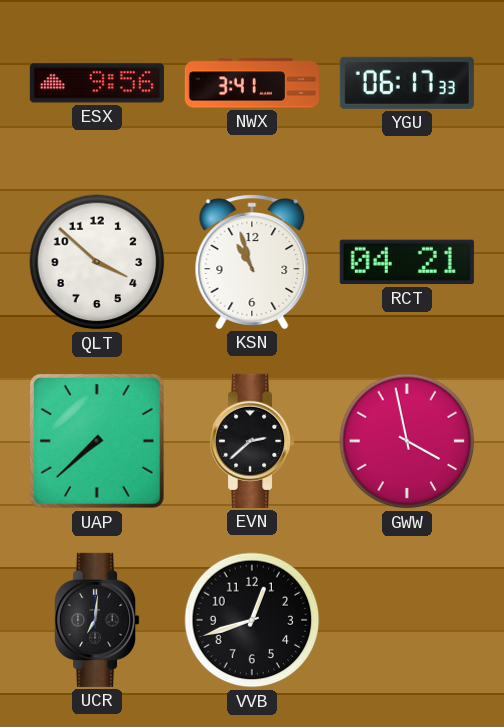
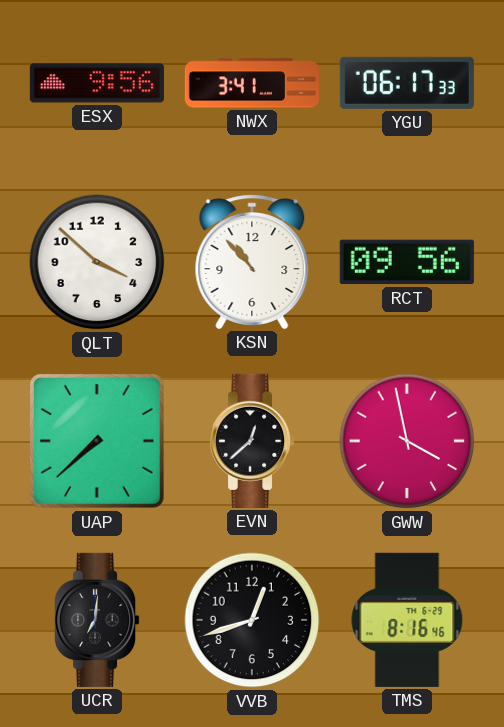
KSN: 10:57 -> 10:53 (252, 262)
RCT: 04:21 -> 09:56 (407, 262)
EVN: 2:38 -> 12:38 (253, 441)
TMS: none -> 8:16 (407, 620)
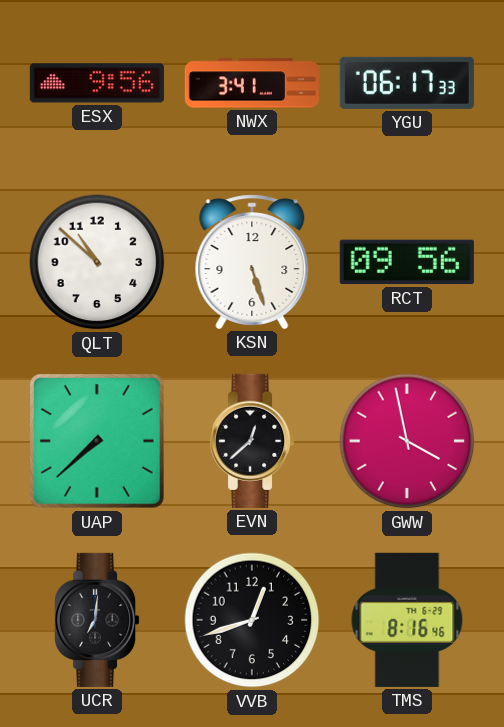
QLT: 3:52 -> 10:52 (97, 262)
KSN: 10:53 -> 5:27 (252, 262)
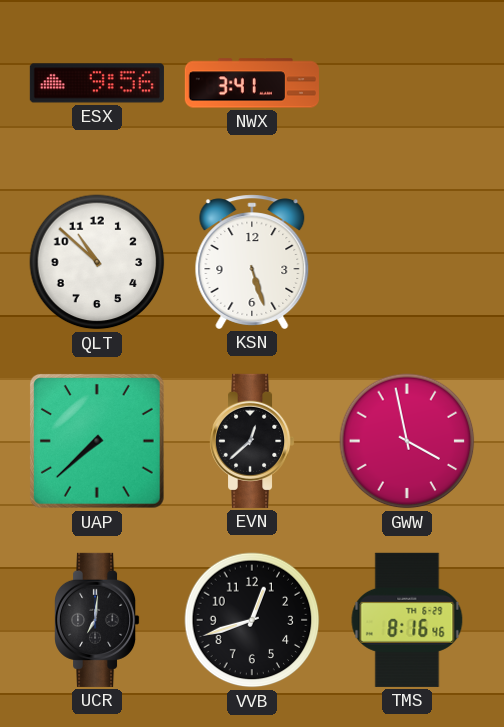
YGU: 06:17 -> none (407, 83)
RCT: 09:56 -> none (407, 262)
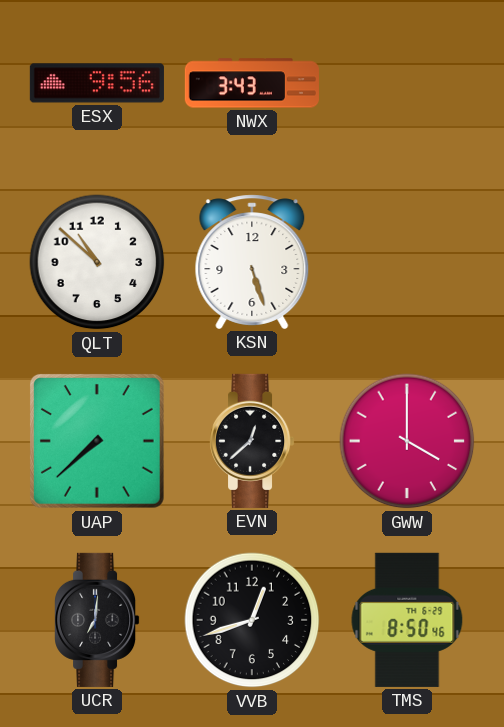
NWX: 3:41 -> 3:43 (252, 83)
GWW: 3:58 -> 4:00 (407, 441)
TMS: 8:16 -> 8:50 (407, 620)
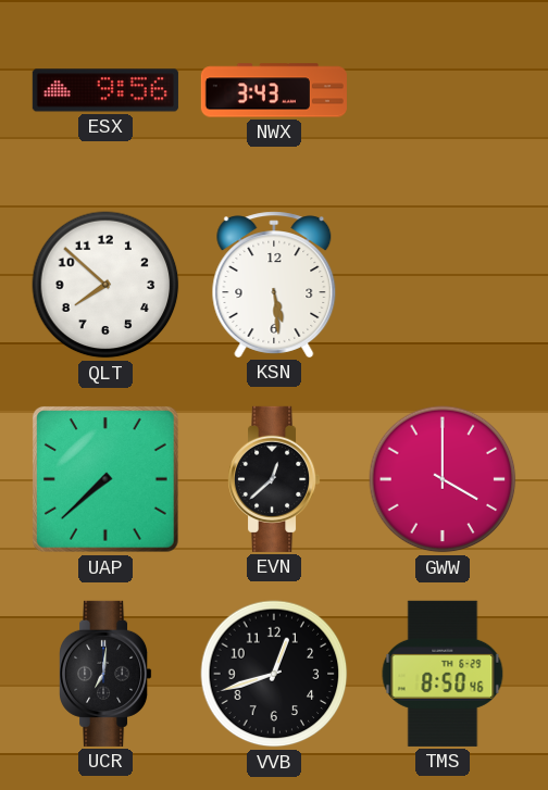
QLT: 10:52 -> 7:52 (105, 285)
KSN: 5:27 -> 5:29 (274, 285)
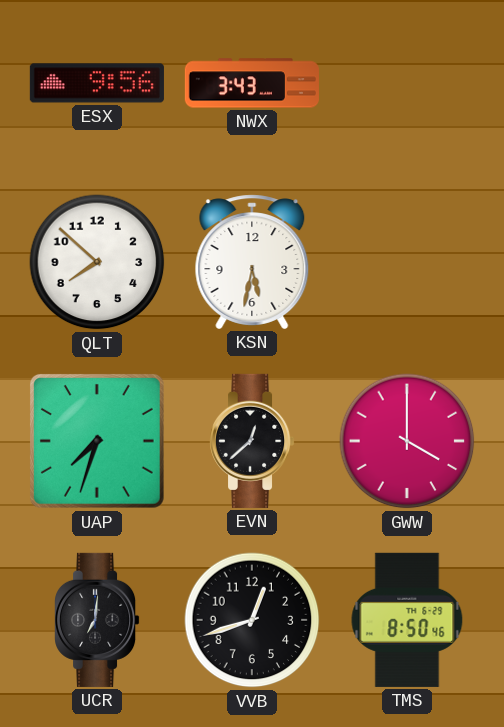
KSN: 5:29 -> 5:32 (252, 262)
UAP: 7:38 -> 7:33 (97, 441)
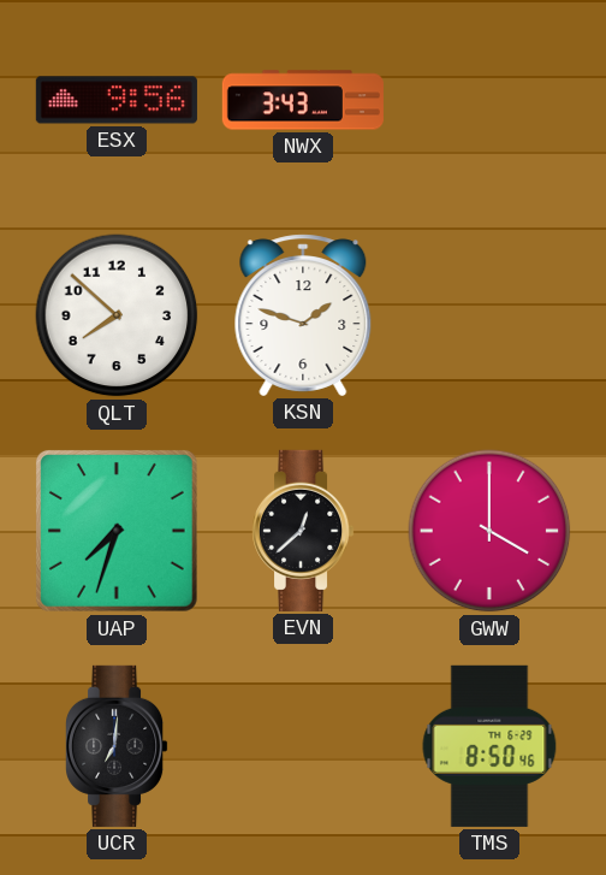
KSN: 5:32 -> 1:48 (303, 315)
VVB: 12:42 -> none (252, 620)
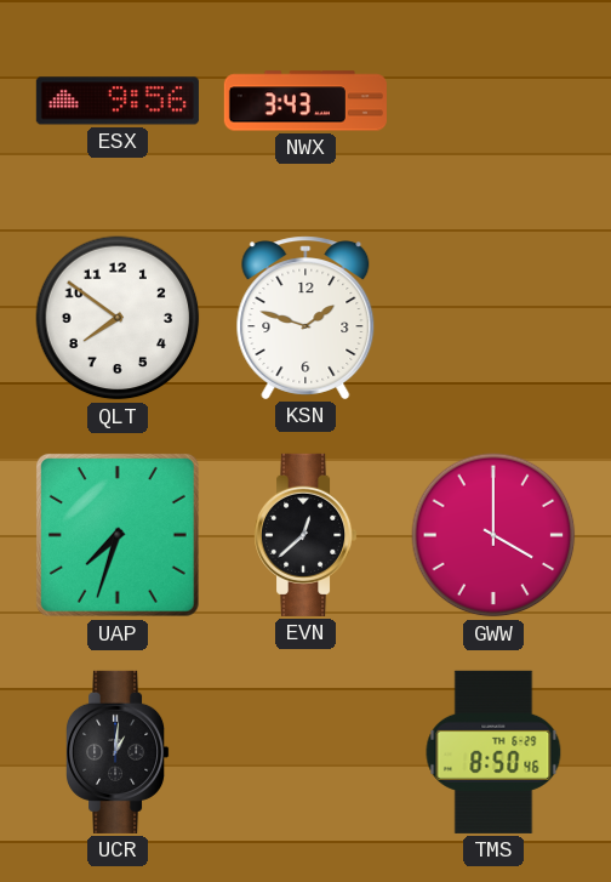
QLT: 7:52 -> 7:51 (118, 318)
UCR: 7:01 -> 1:01 (119, 752)
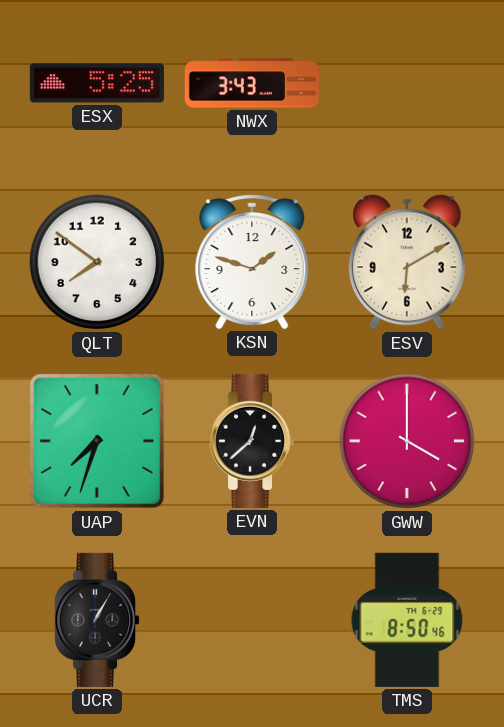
ESX: 9:56 -> 5:25 (97, 83)
ESV: none -> 6:10 (407, 262)
UCR: 1:01 -> 1:05 (98, 620)
